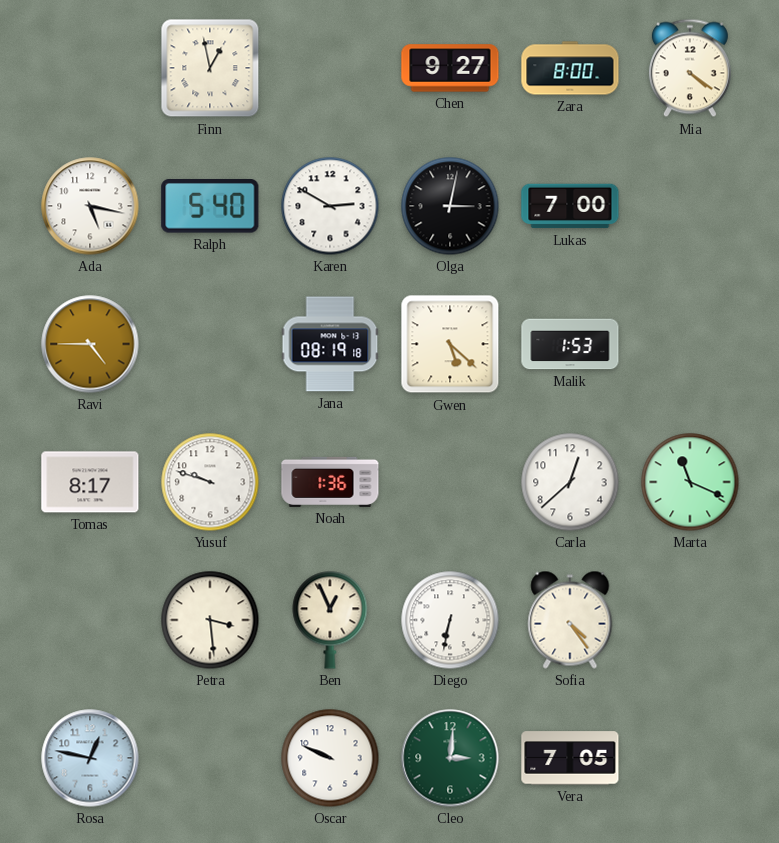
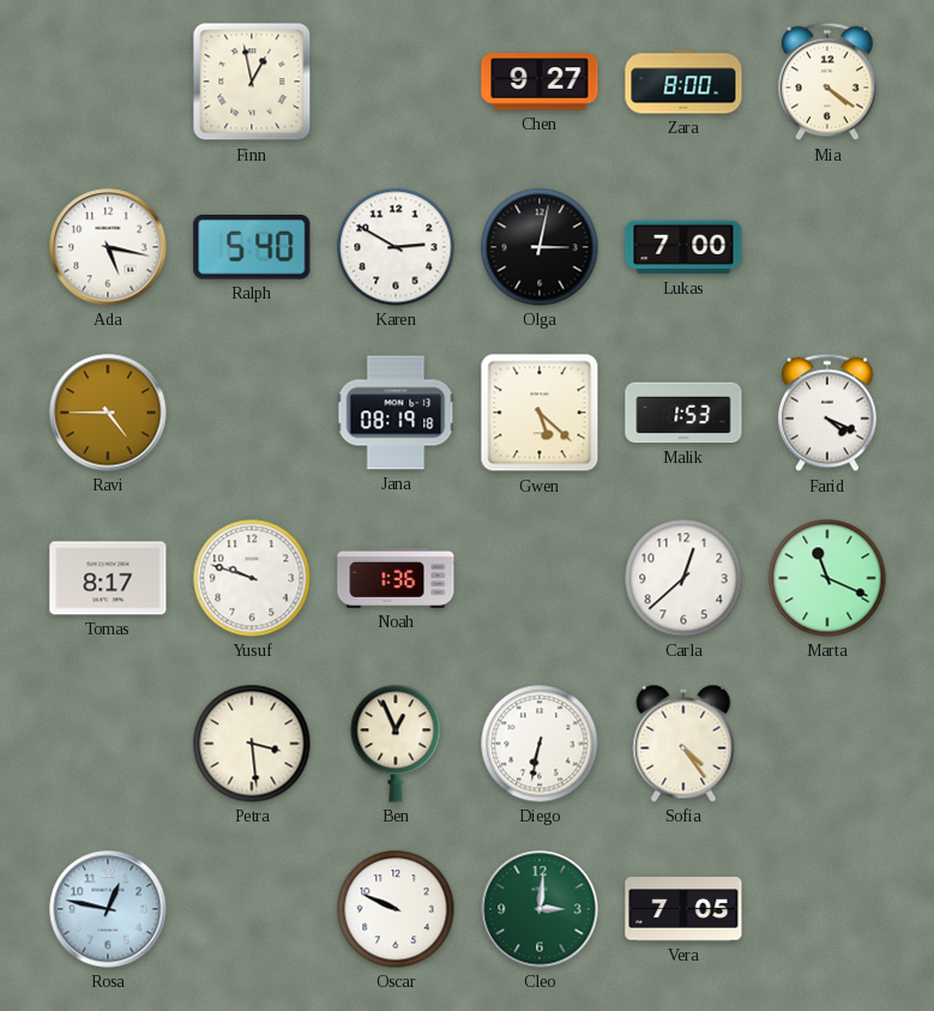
Farid: none -> 4:19 (827, 413)
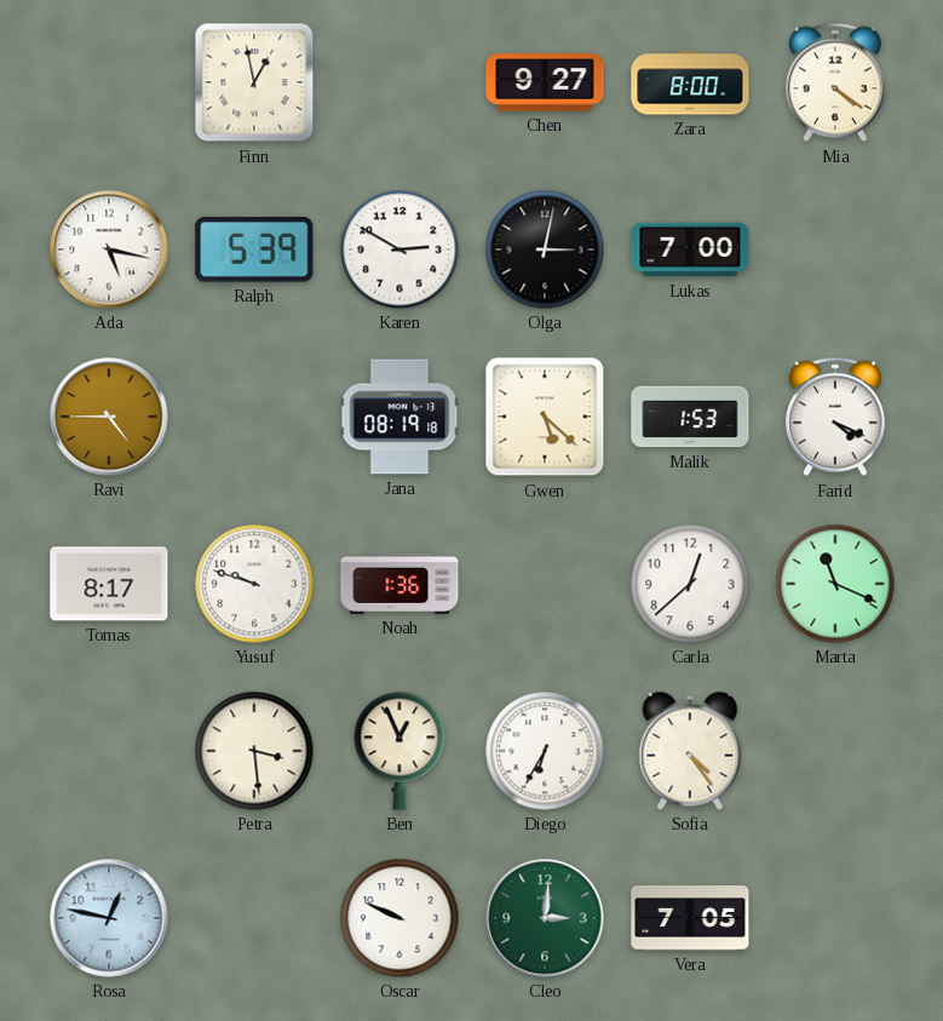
Ralph: 5:40 -> 5:39 (254, 251)
Diego: 6:32 -> 6:35 (545, 751)
